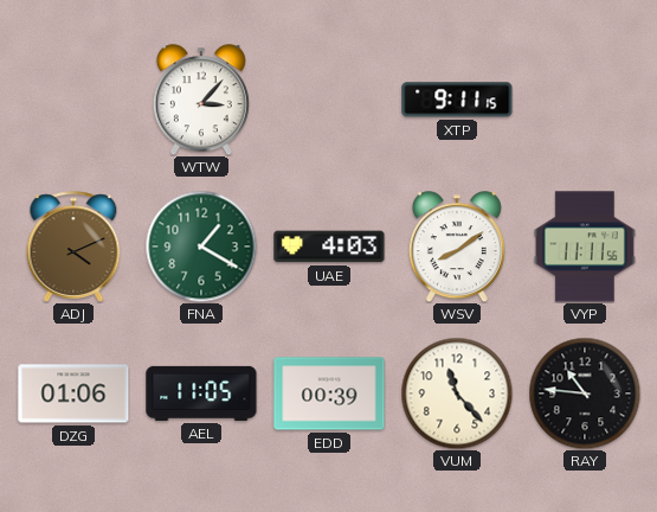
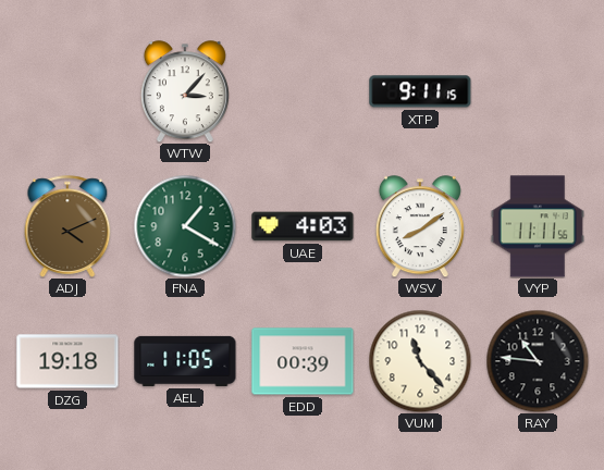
DZG: 01:06 -> 19:18 (67, 361)
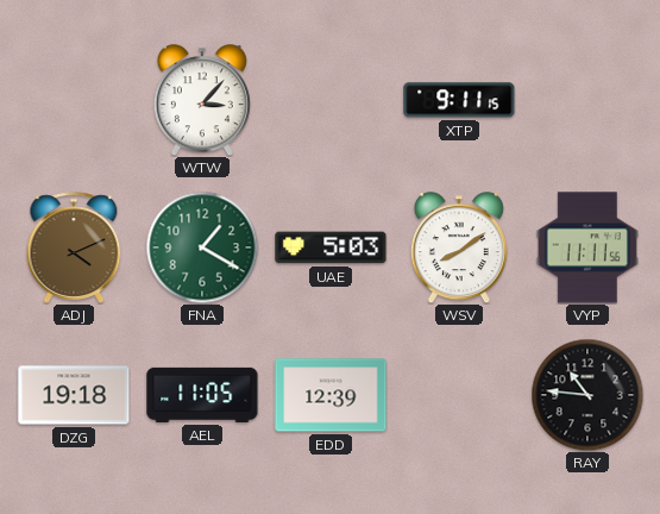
UAE: 4:03 -> 5:03 (331, 247)
EDD: 00:39 -> 12:39 (331, 395)
VUM: 11:23 -> none (420, 361)
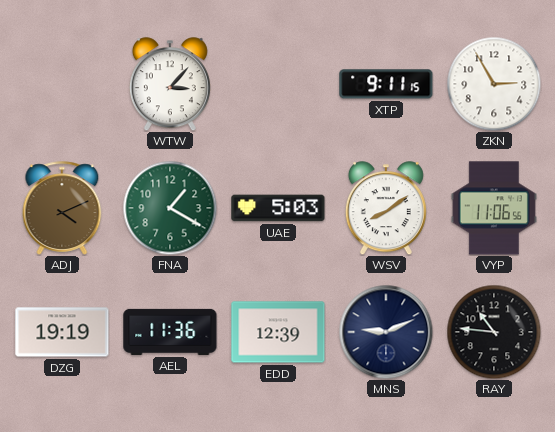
ZKN: none -> 2:55 (494, 84)
VYP: 11:11 -> 11:06 (494, 208)
DZG: 19:18 -> 19:19 (62, 332)
AEL: 11:05 -> 11:36 (170, 332)
MNS: none -> 9:11 (386, 332)
